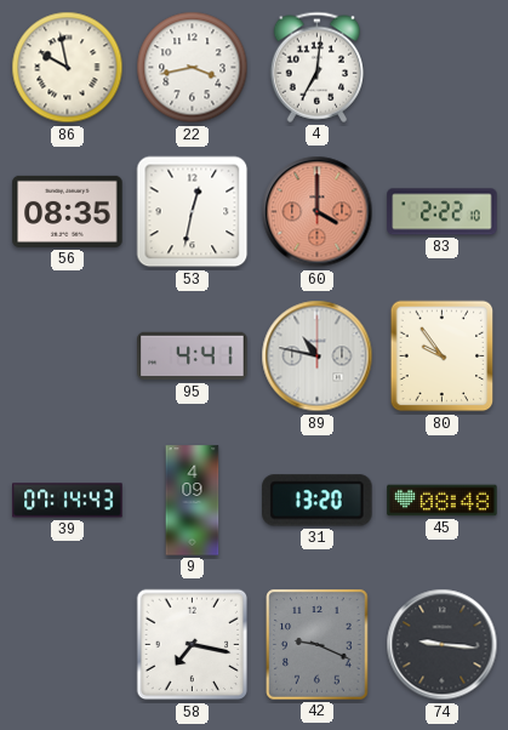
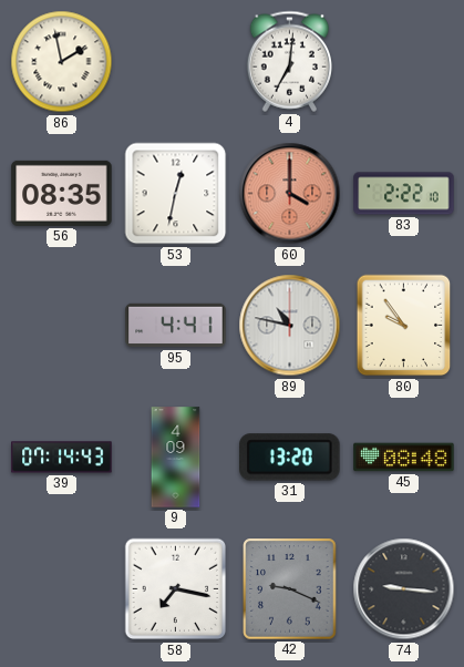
86: 9:58 -> 1:58 (62, 62)
22: 3:43 -> none (193, 68)
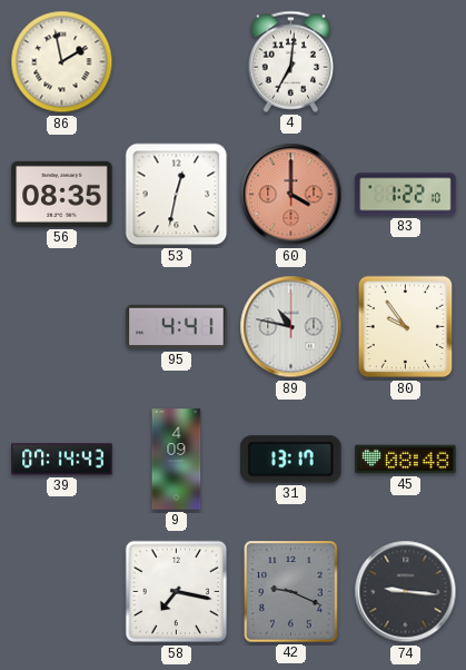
83: 2:22 -> 1:22 (406, 195)
31: 13:20 -> 13:17 (291, 460)
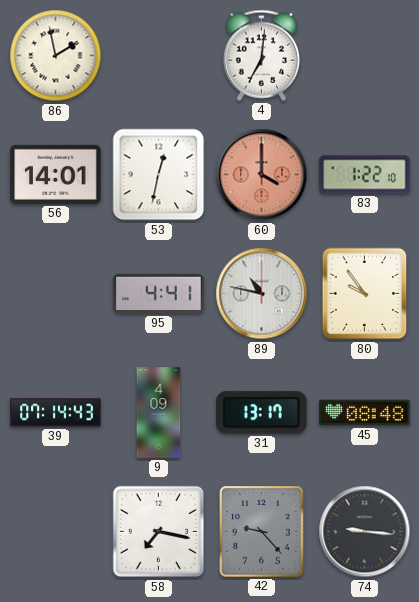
56: 08:35 -> 14:01 (56, 174)
42: 9:19 -> 9:23 (262, 532)
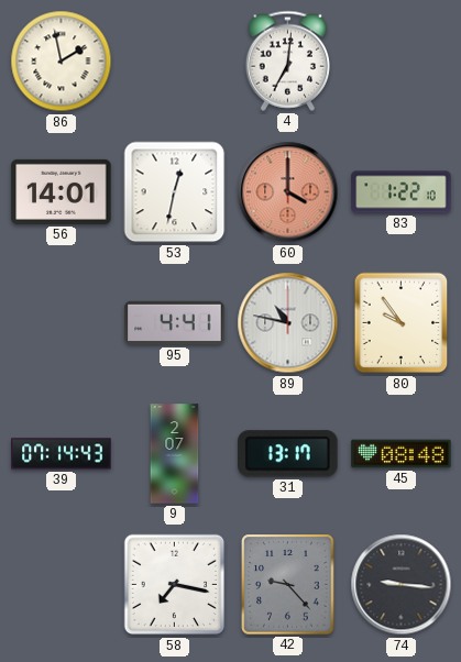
9: 4:09 -> 2:07 (175, 454)
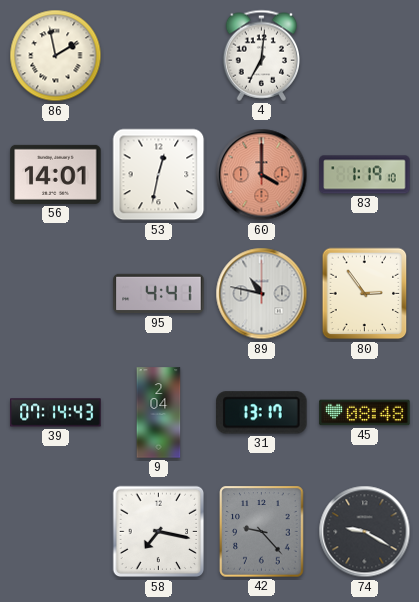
83: 1:22 -> 1:19 (365, 175)
80: 9:54 -> 2:54 (365, 294)
9: 2:07 -> 2:04 (159, 413)
74: 9:16 -> 9:20 (365, 532)
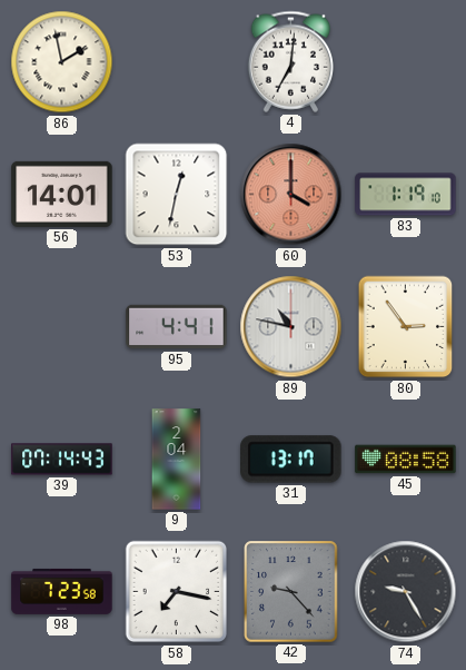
45: 08:48 -> 08:58 (406, 460)
98: none -> 7:23 (62, 591)
74: 9:20 -> 9:25 (406, 592)
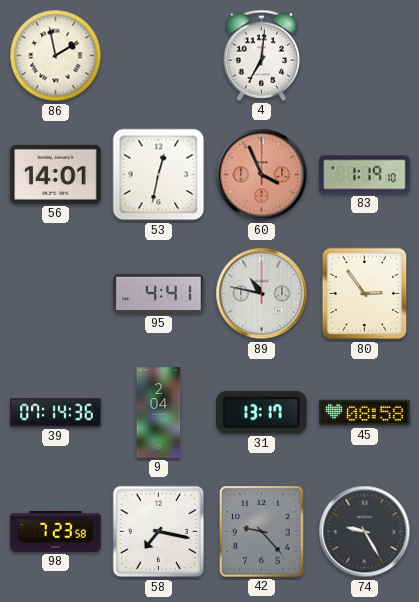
60: 4:00 -> 3:56 (262, 175)
39: 07:14:43 -> 07:14:36 (56, 413)
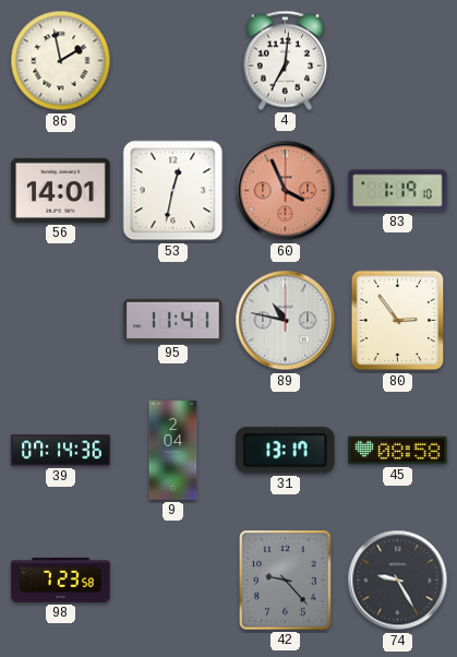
95: 4:41 -> 11:41 (173, 321)
58: 7:17 -> none (159, 532)
